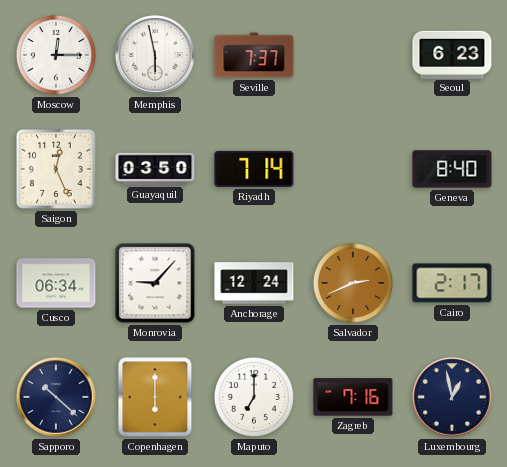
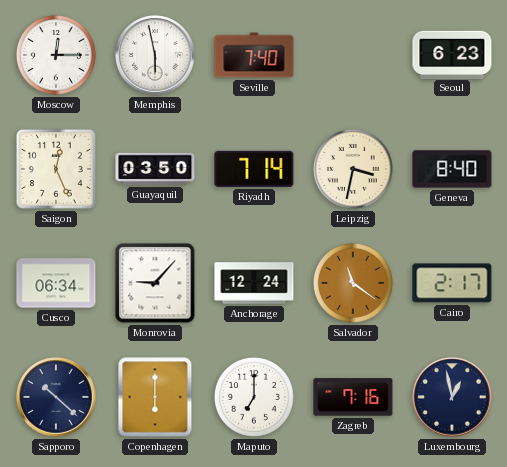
Seville: 7:37 -> 7:40 (254, 55)
Leipzig: none -> 3:32 (353, 169)
Salvador: 2:41 -> 11:21 (353, 283)
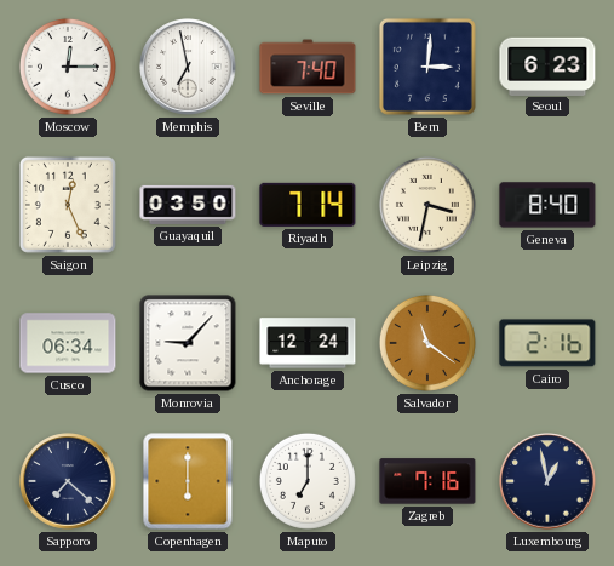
Memphis: 5:58 -> 6:58 (188, 67)
Bern: none -> 3:01 (427, 67)
Cairo: 2:17 -> 2:16 (547, 343)
Sapporo: 10:22 -> 7:22 (68, 481)
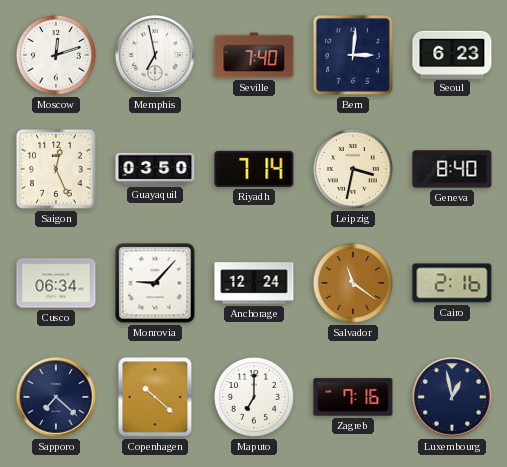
Moscow: 12:15 -> 12:12 (56, 55)
Copenhagen: 6:00 -> 10:22 (155, 397)
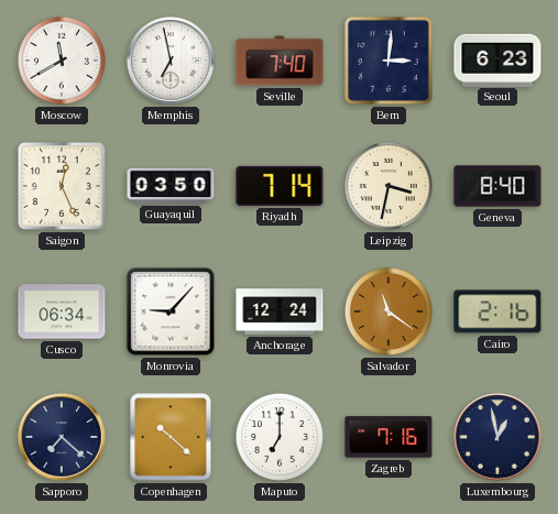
Moscow: 12:12 -> 11:40 (62, 61)
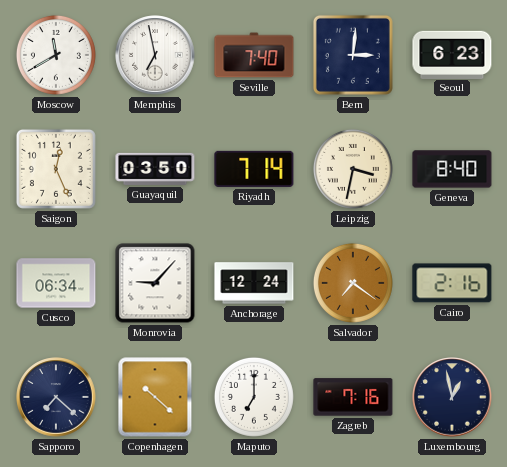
Salvador: 11:21 -> 7:21 (353, 283)
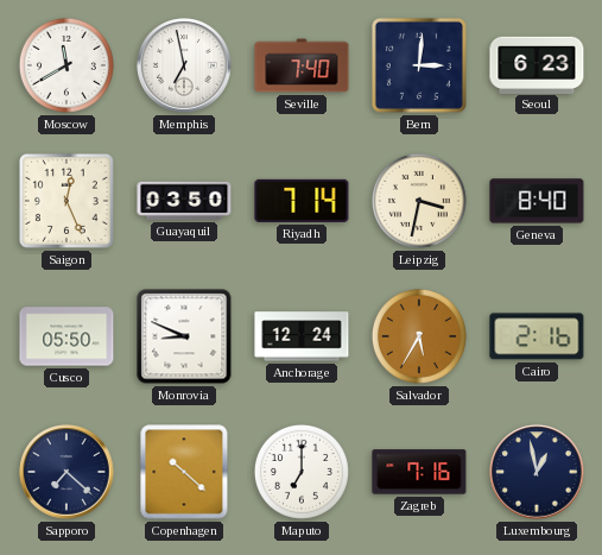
Cusco: 06:34 -> 05:50 (66, 336)
Monrovia: 9:07 -> 8:49 (184, 336)
Salvador: 7:21 -> 5:35 (419, 336)
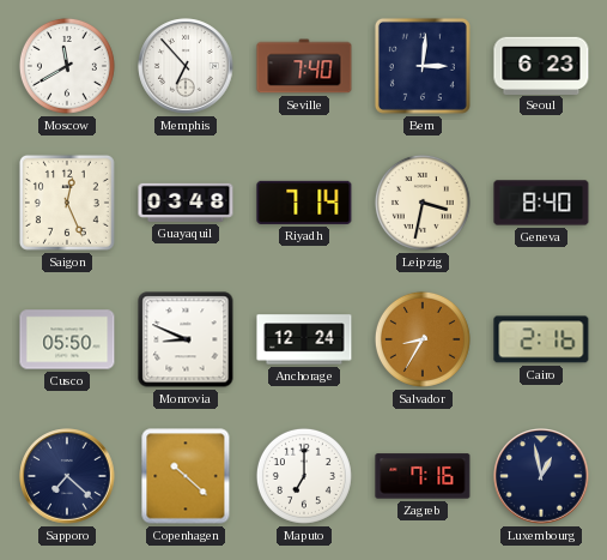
Memphis: 6:58 -> 6:53 (186, 66)
Guayaquil: 03:50 -> 03:48 (186, 203)
Salvador: 5:35 -> 8:35 (423, 339)
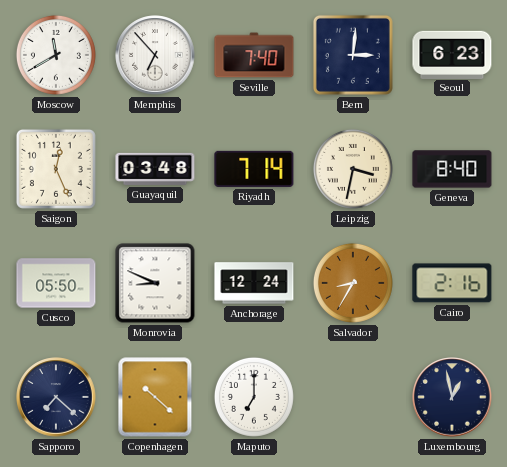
Zagreb: 7:16 -> none (423, 476)
